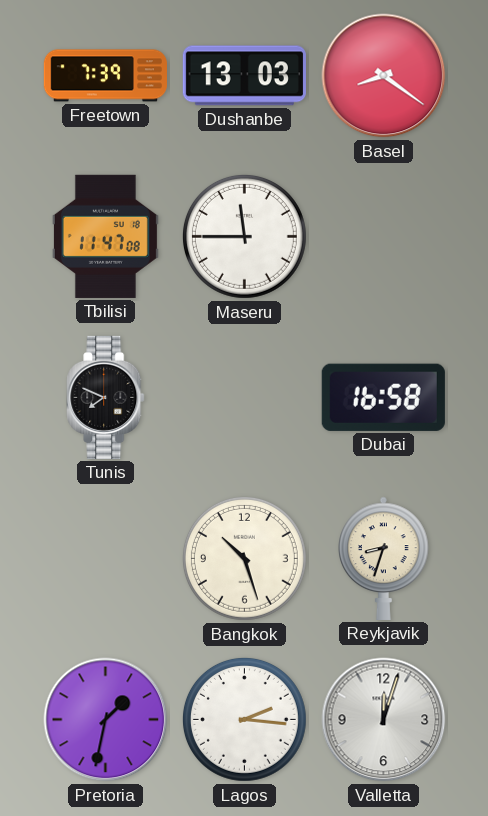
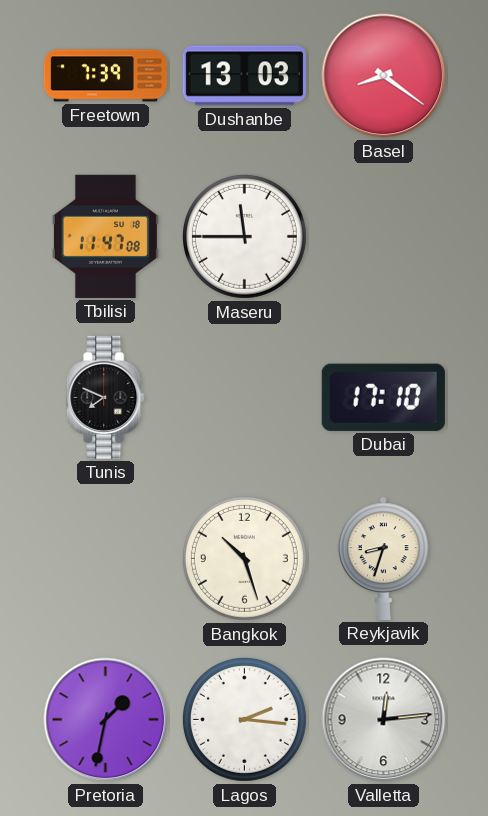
Dubai: 16:58 -> 17:10 (383, 397)
Valletta: 12:03 -> 12:14 (384, 720)
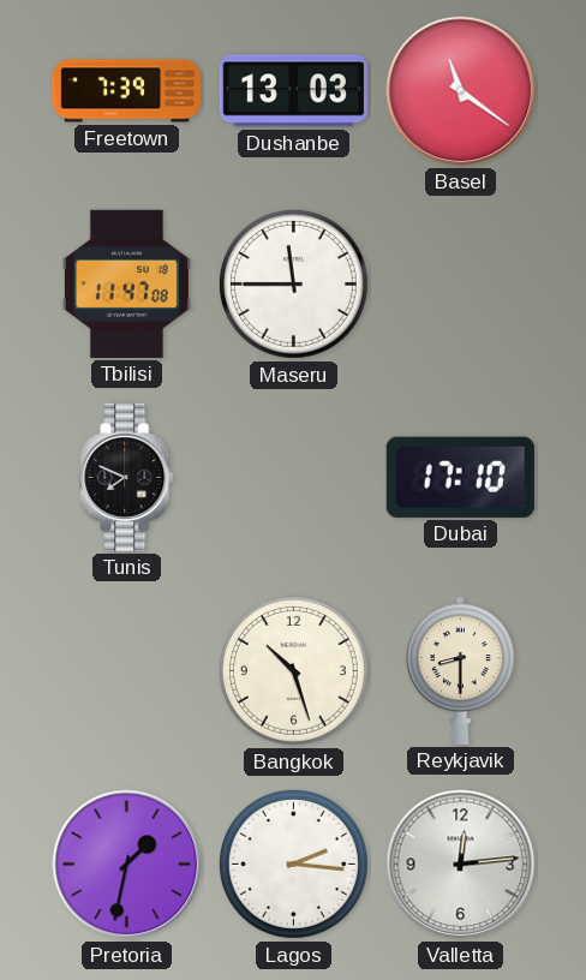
Basel: 8:21 -> 11:21 (461, 91)
Reykjavik: 8:33 -> 8:30 (461, 670)
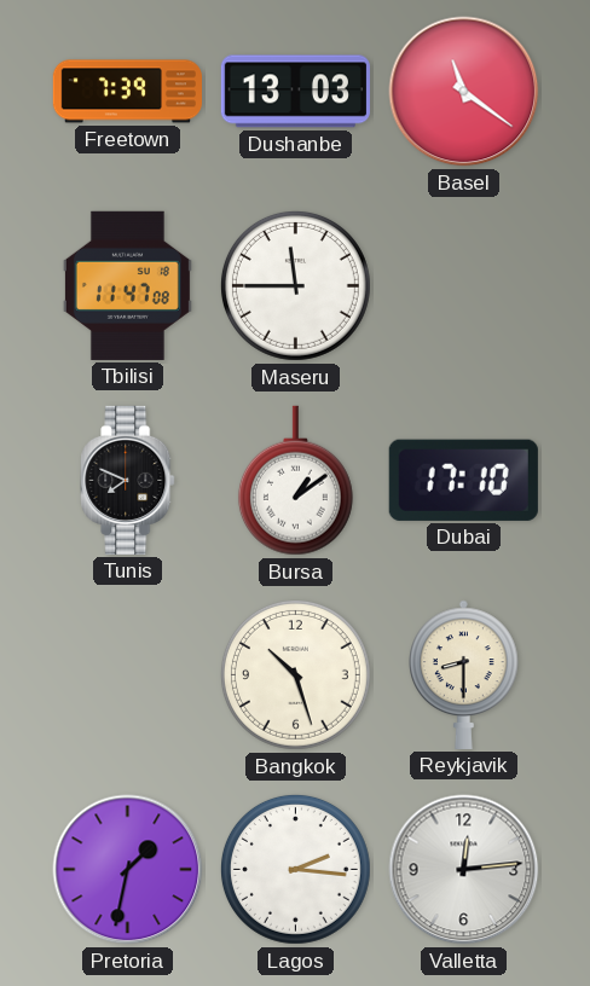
Bursa: none -> 1:09 (295, 481)
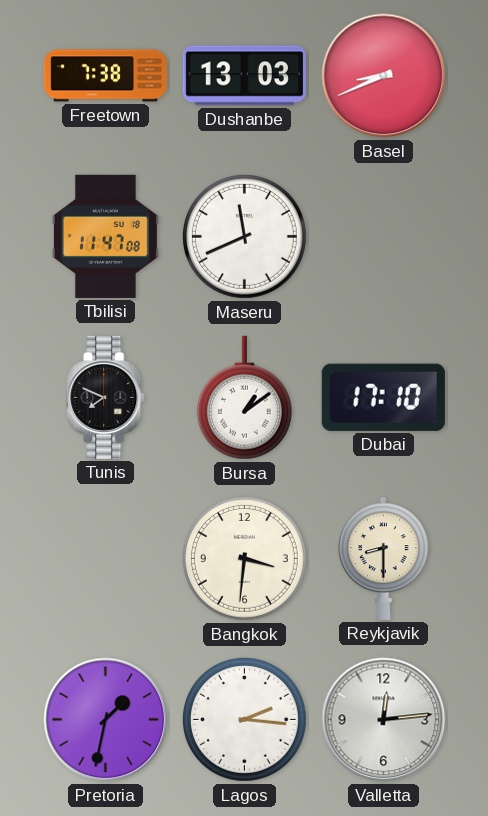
Freetown: 7:39 -> 7:38 (105, 76)
Basel: 11:21 -> 8:41 (384, 76)
Maseru: 11:45 -> 11:41 (244, 236)
Bangkok: 10:27 -> 3:31 (244, 558)
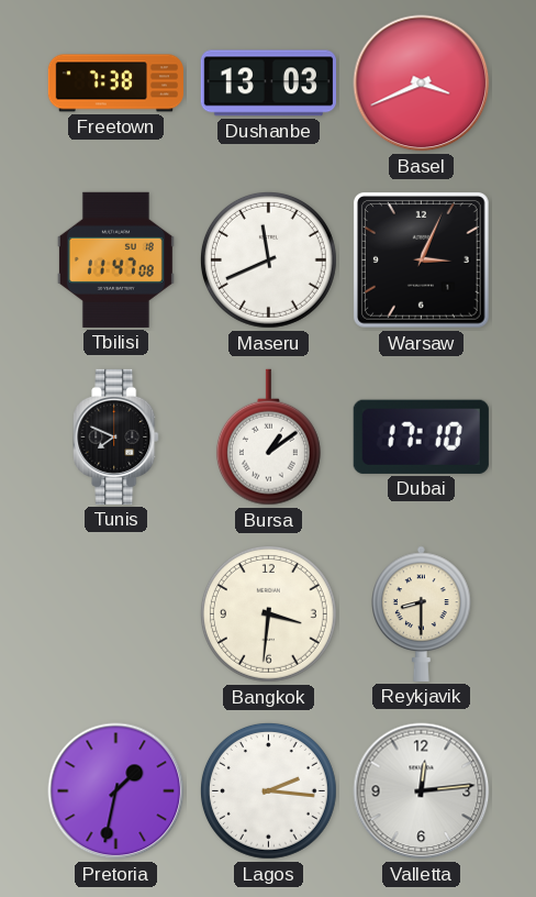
Basel: 8:41 -> 3:41 (422, 84)
Warsaw: none -> 3:04 (421, 259)
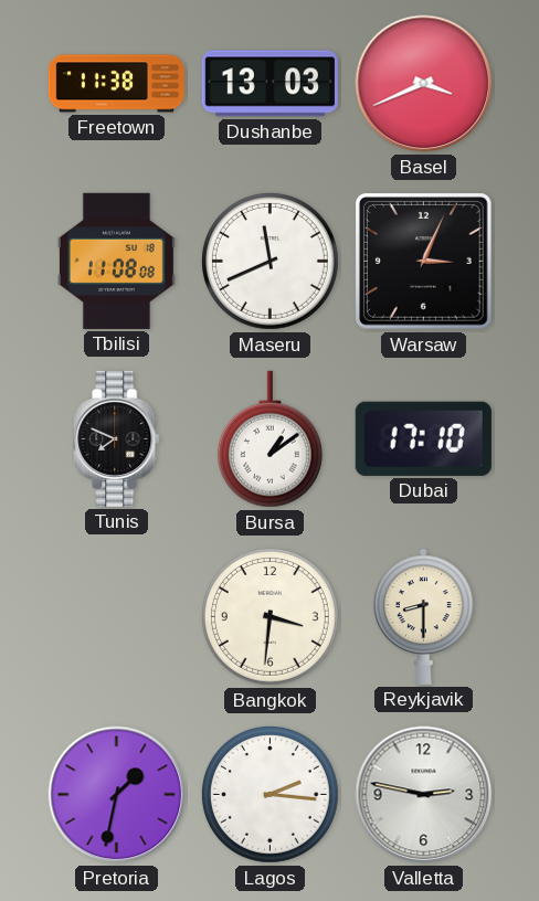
Freetown: 7:38 -> 11:38 (116, 84)
Tbilisi: 11:47 -> 11:08 (116, 261)
Valletta: 12:14 -> 2:47 (424, 795)
